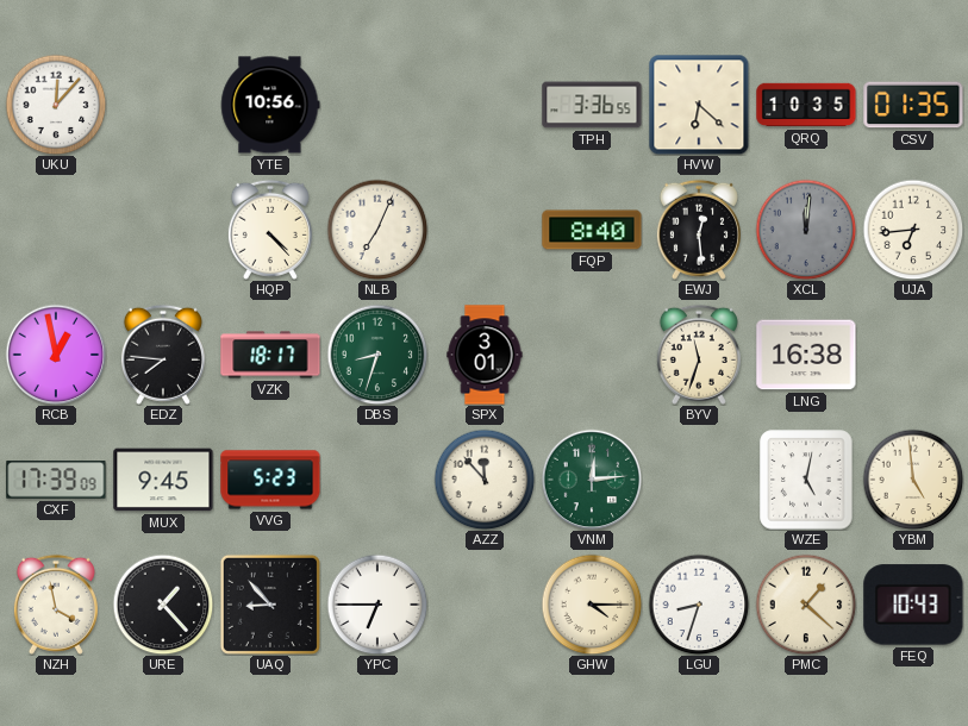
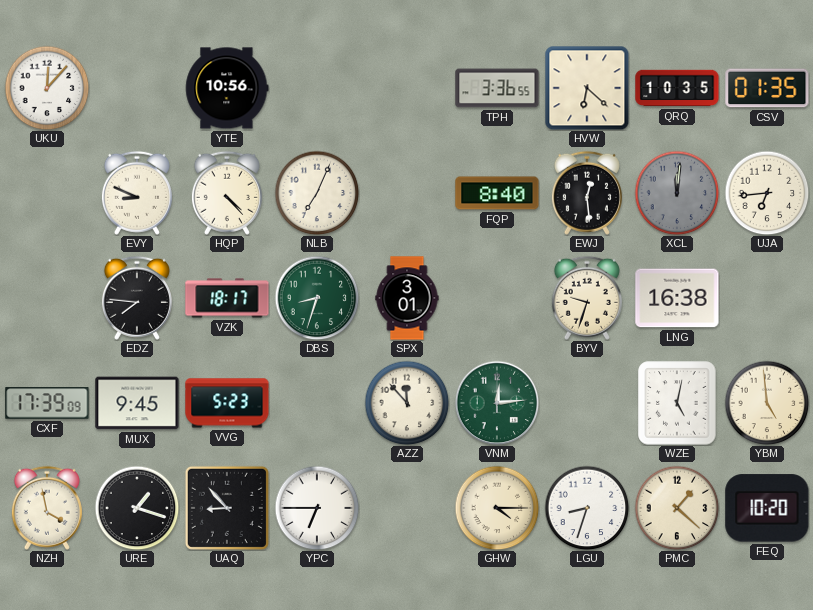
EVY: none -> 8:49 (137, 193)
RCB: 12:58 -> none (56, 355)
BYV: 11:33 -> 9:33 (587, 298)
URE: 1:23 -> 1:18 (137, 508)
FEQ: 10:43 -> 10:20 (767, 508)
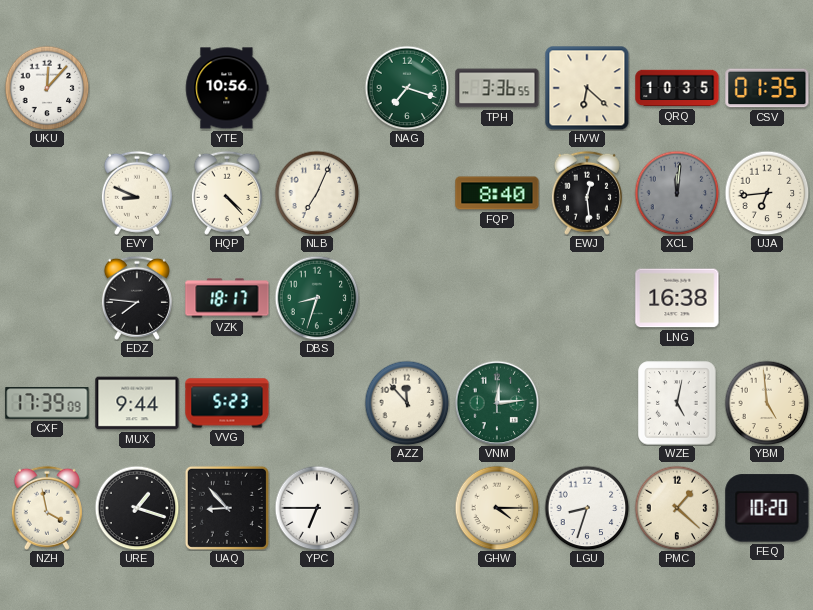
NAG: none -> 7:18 (407, 88)
SPX: 3:01 -> none (407, 298)
BYV: 9:33 -> none (587, 298)
MUX: 9:45 -> 9:44 (137, 403)
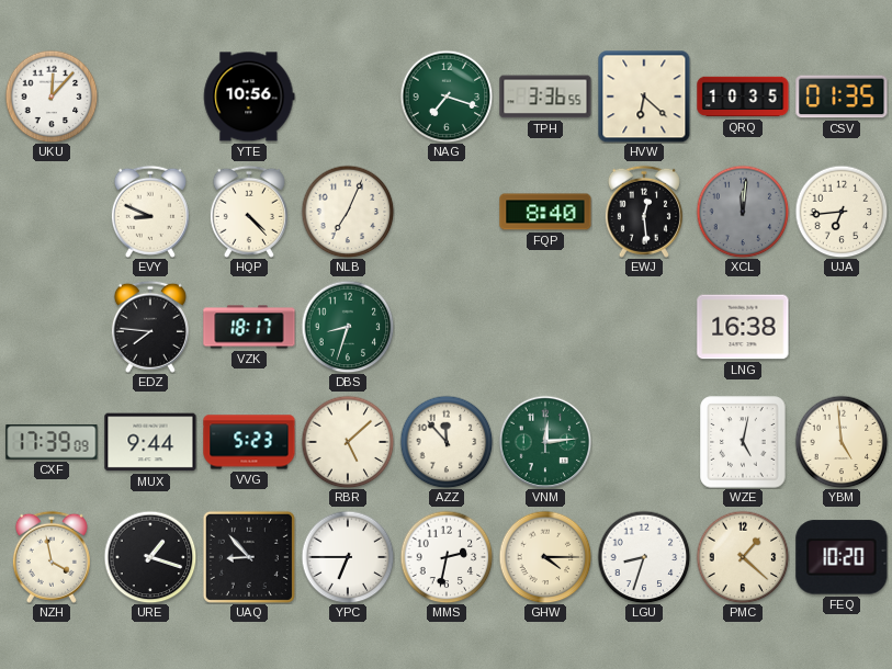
RBR: none -> 5:08 (348, 442)
MMS: none -> 2:32 (447, 557)
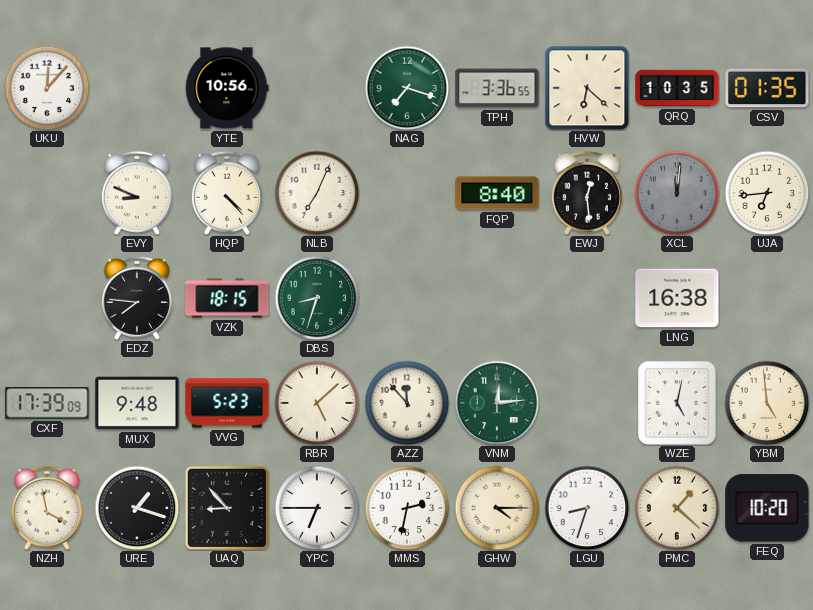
VZK: 18:17 -> 18:15 (227, 298)
MUX: 9:44 -> 9:48 (137, 403)
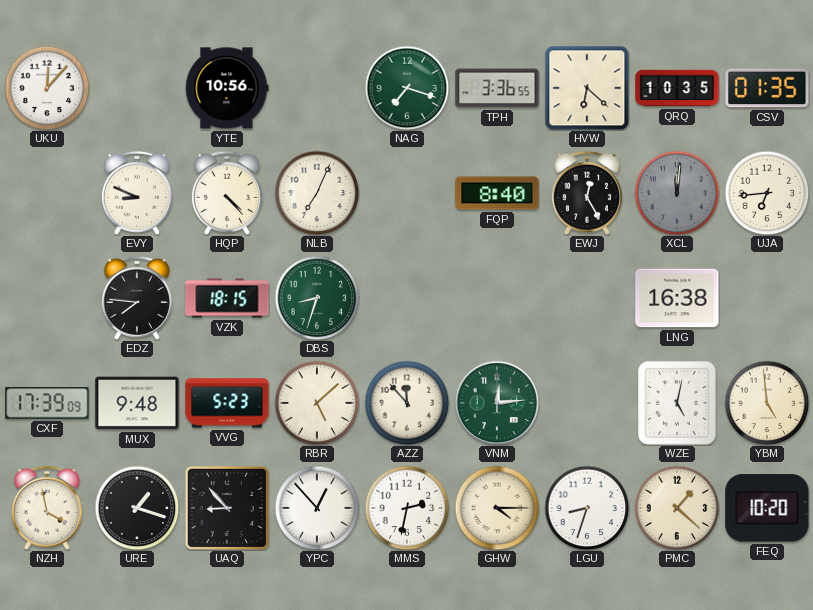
EWJ: 12:29 -> 12:25 (587, 193)
YPC: 6:45 -> 12:53 (317, 508)
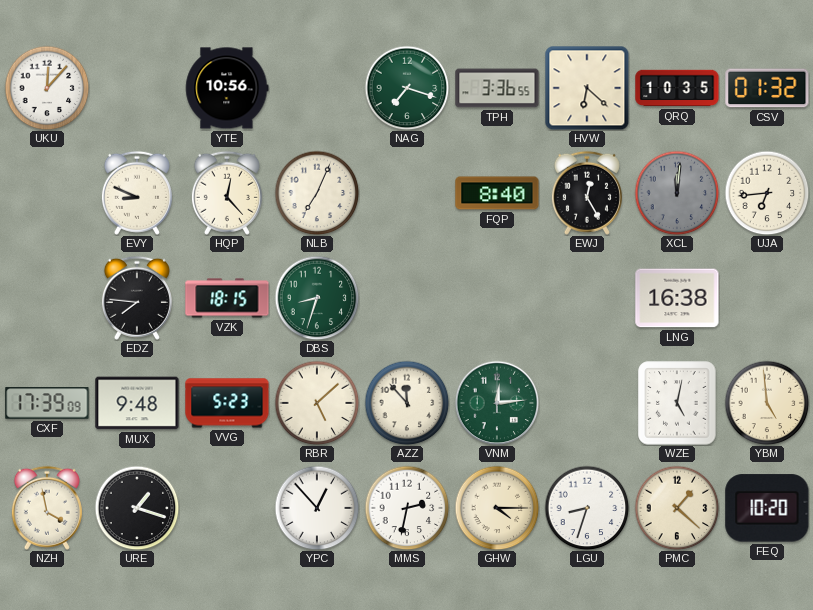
CSV: 01:35 -> 01:32 (767, 88)
HQP: 4:23 -> 12:23 (227, 193)
UAQ: 8:53 -> none (227, 508)
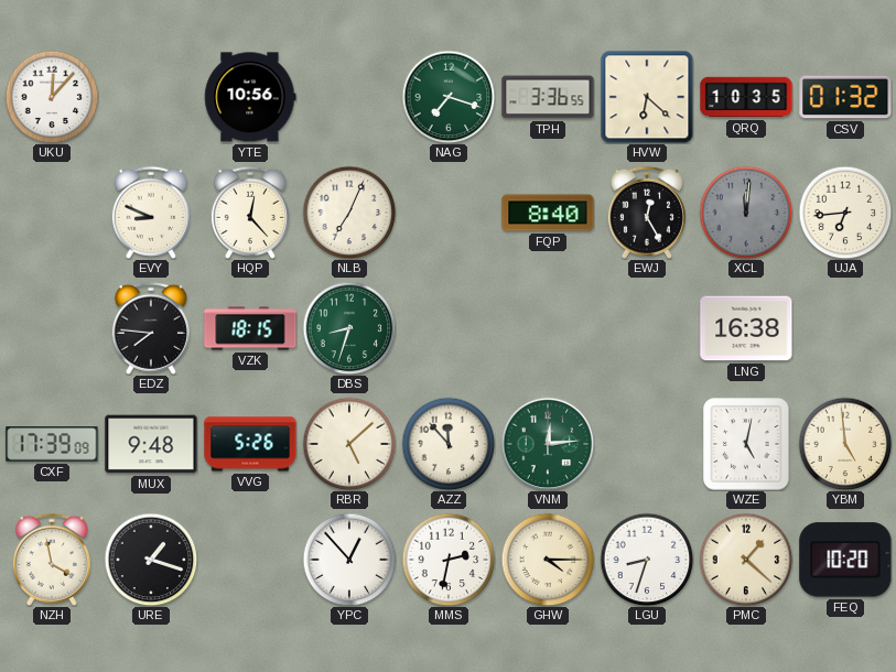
VVG: 5:23 -> 5:26 (250, 444)
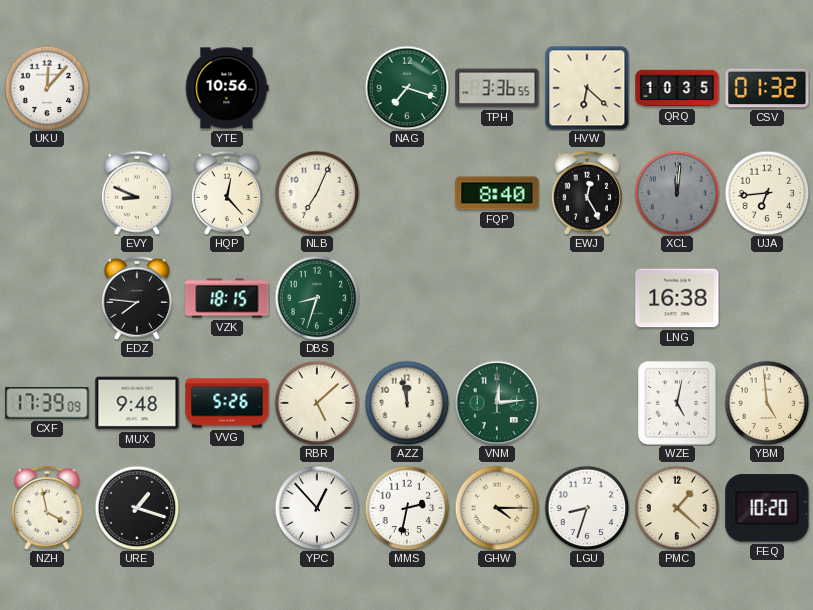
AZZ: 11:53 -> 11:58 (407, 403)
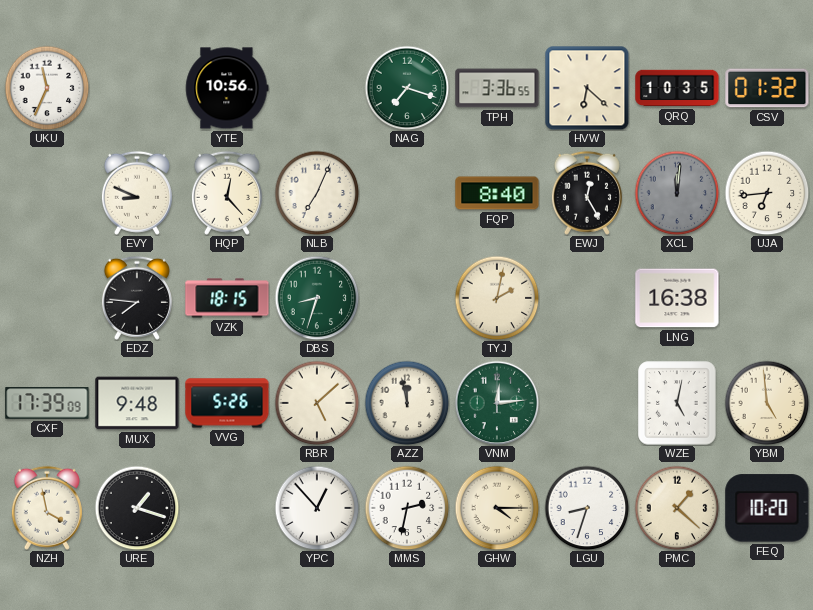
UKU: 12:07 -> 11:34 (47, 88)
TYJ: none -> 2:02 (497, 298)
